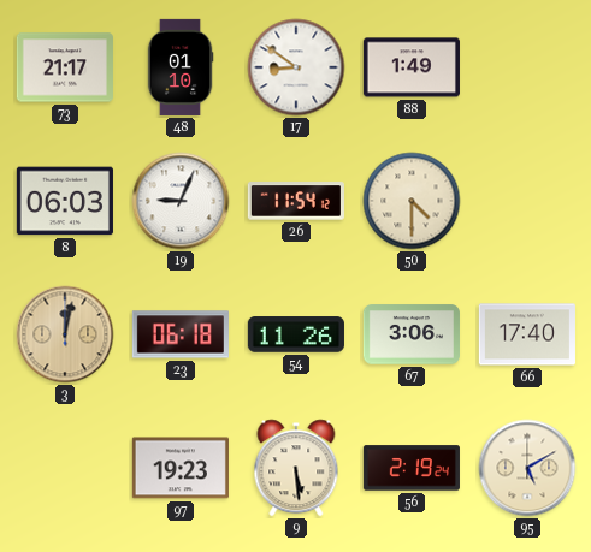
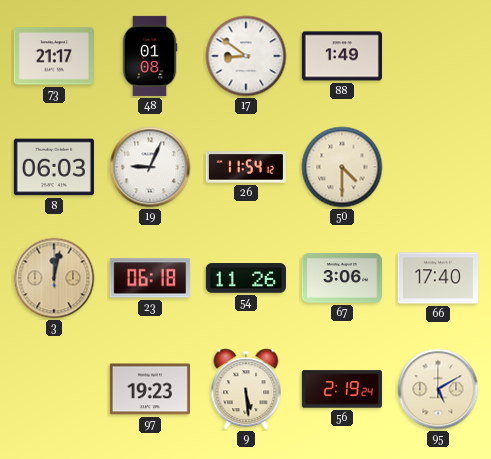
48: 01:10 -> 01:08 (150, 56)
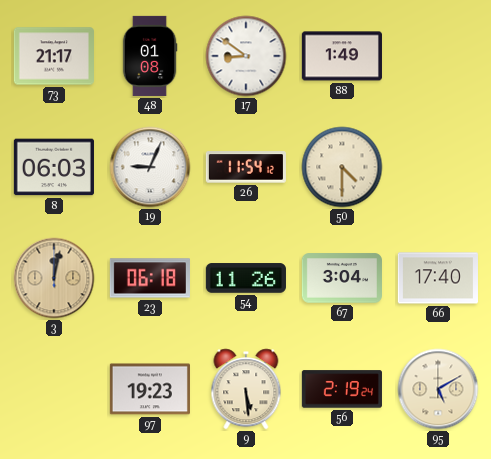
67: 3:06 -> 3:04 (342, 278)
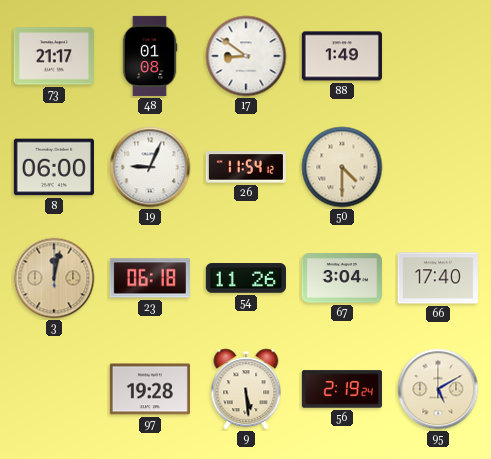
8: 06:03 -> 06:00 (54, 167)
97: 19:23 -> 19:28 (150, 389)
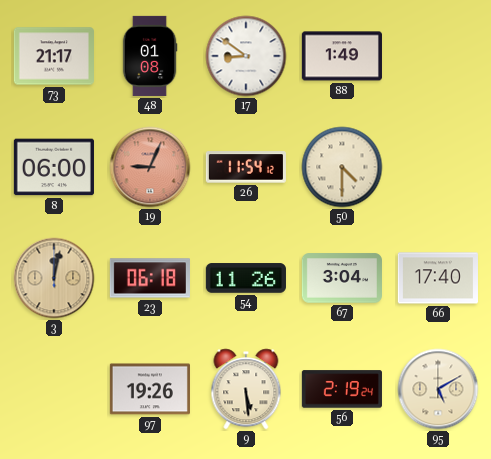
19 dial: white -> salmon (150, 167)
97: 19:28 -> 19:26 (150, 389)
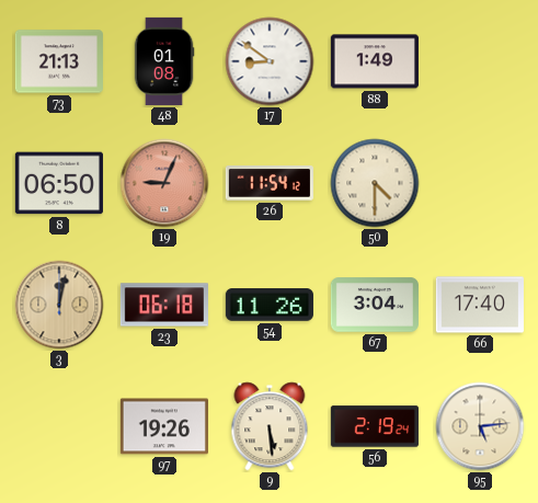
73: 21:17 -> 21:13 (59, 61)
8: 06:00 -> 06:50 (59, 183)
95: 5:10 -> 5:14 (480, 426)
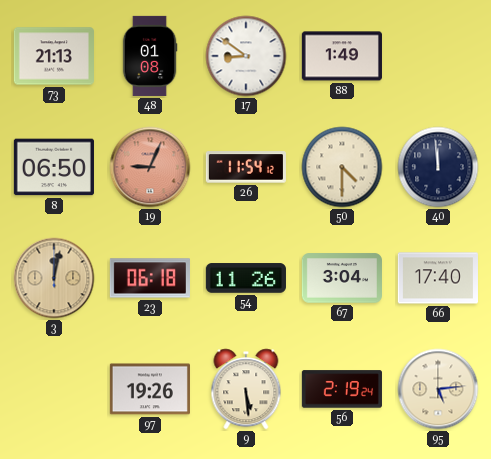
40: none -> 11:59 (438, 167)
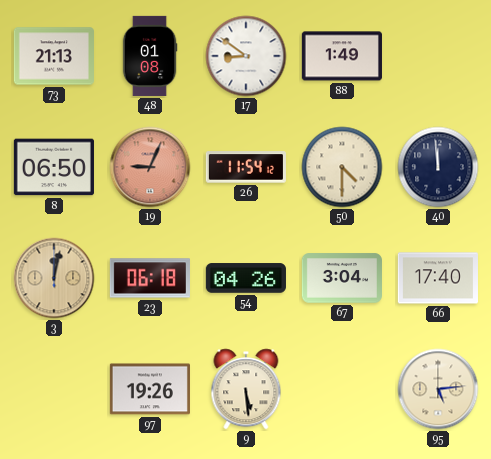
54: 11:26 -> 04:26 (246, 278)
56: 2:19 -> none (342, 389)
